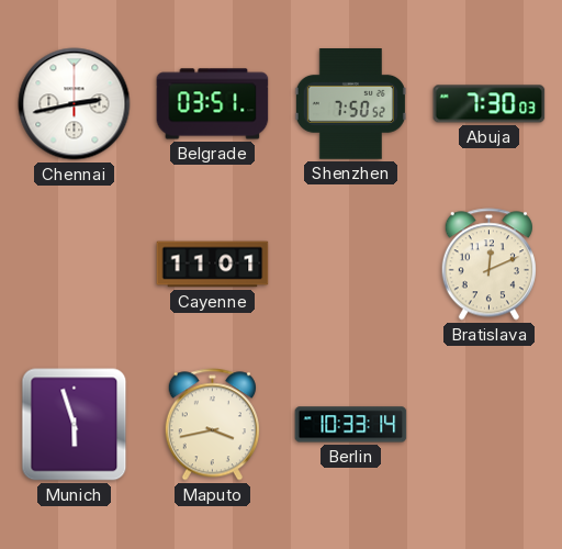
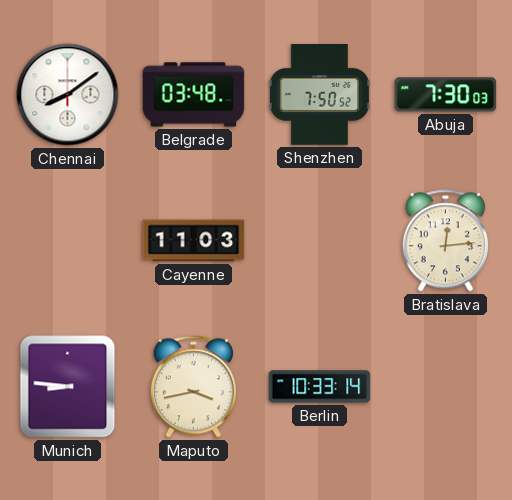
Chennai: 2:43 -> 8:09 (68, 95)
Belgrade: 03:51 -> 03:48 (194, 95)
Cayenne: 11:01 -> 11:03 (194, 241)
Bratislava: 12:11 -> 12:14 (445, 241)
Munich: 5:57 -> 8:46 (68, 387)
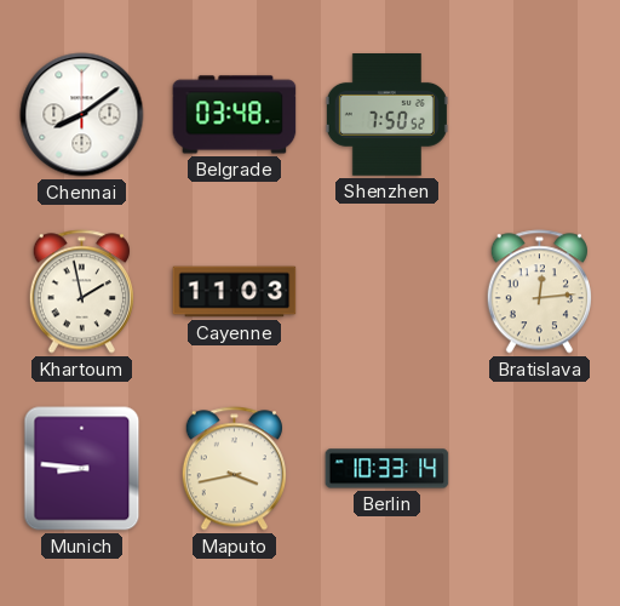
Abuja: 7:30 -> none (446, 95)
Khartoum: none -> 1:58 (81, 292)
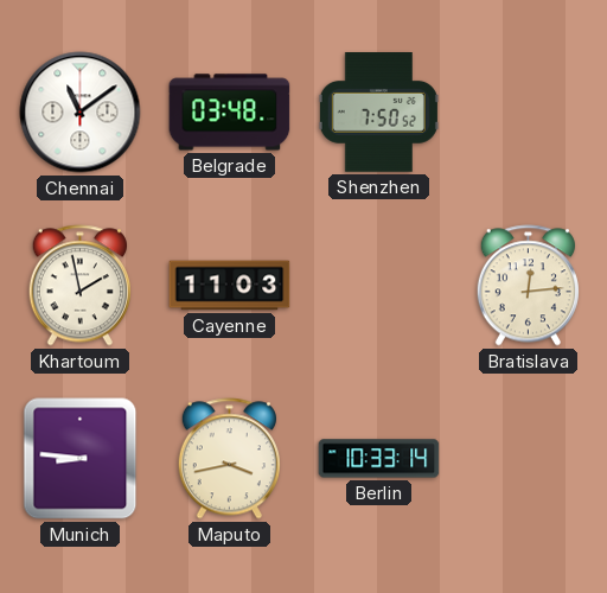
Chennai: 8:09 -> 11:09 (81, 113)
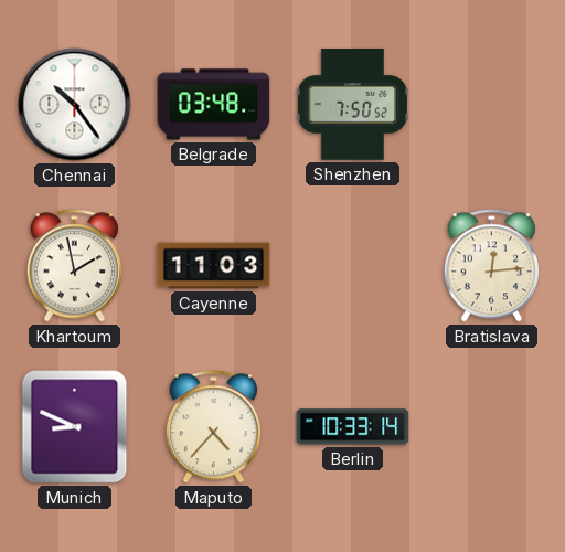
Chennai: 11:09 -> 10:24 (75, 105)
Munich: 8:46 -> 8:49 (75, 427)
Maputo: 3:43 -> 4:37 (213, 427)
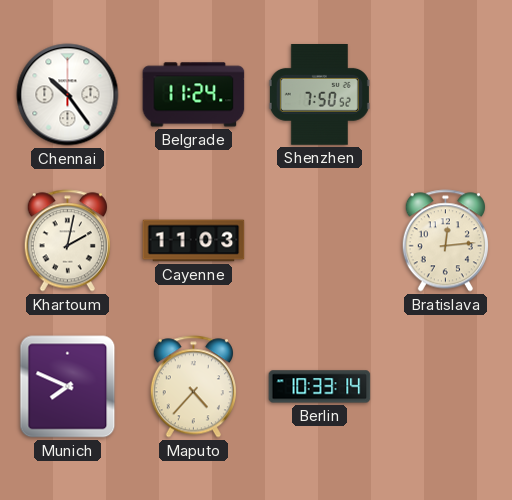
Belgrade: 03:48 -> 11:24 (194, 95)
Khartoum: 1:58 -> 2:02 (67, 241)
Munich: 8:49 -> 7:49 (68, 387)
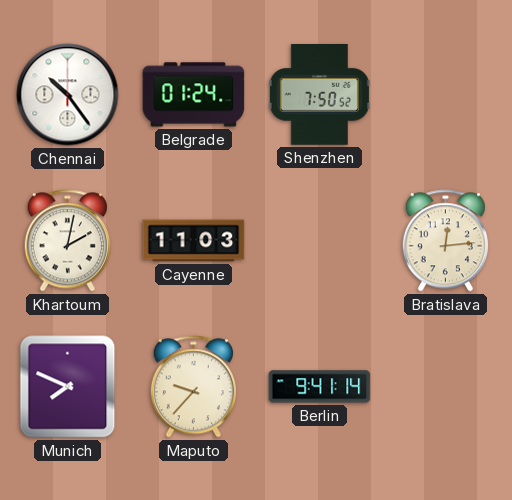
Belgrade: 11:24 -> 01:24 (194, 95)
Maputo: 4:37 -> 9:37 (193, 387)
Berlin: 10:33 -> 9:41 (320, 387)
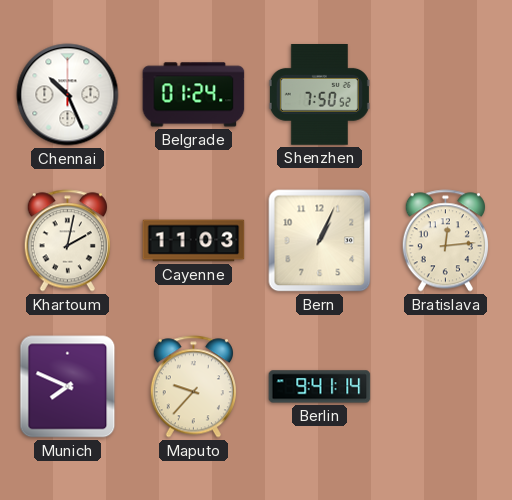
Chennai: 10:24 -> 10:26 (68, 95)
Bern: none -> 1:04 (320, 241)
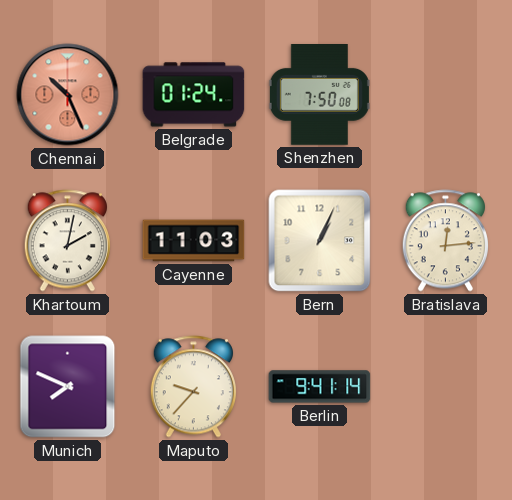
Chennai dial: white -> salmon (68, 95)
Shenzhen: 7:50:52 -> 7:50:08 (319, 95)
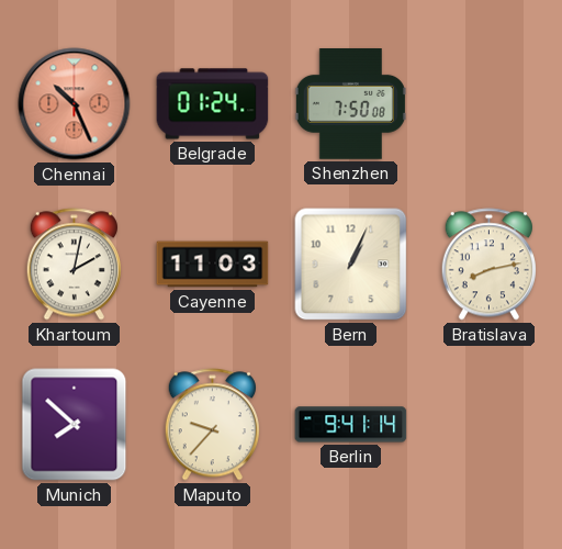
Bratislava: 12:14 -> 8:13 (488, 265)
Munich: 7:49 -> 7:52 (75, 425)
